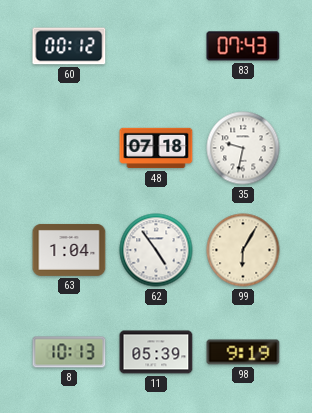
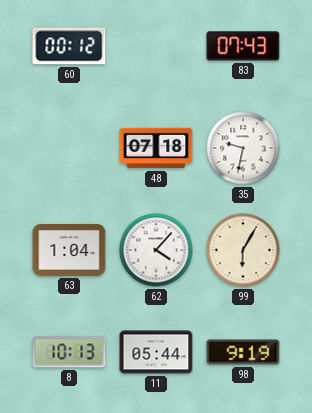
62: 4:54 -> 4:07 (156, 250)
11: 05:39 -> 05:44 (156, 352)
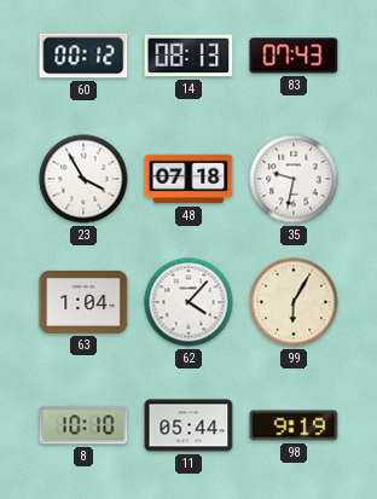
14: none -> 08:13 (188, 56)
23: none -> 3:55 (83, 179)
8: 10:13 -> 10:10 (83, 425)
